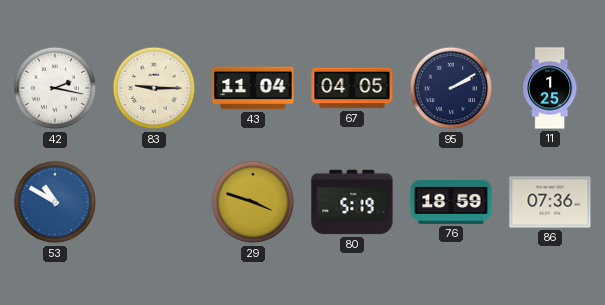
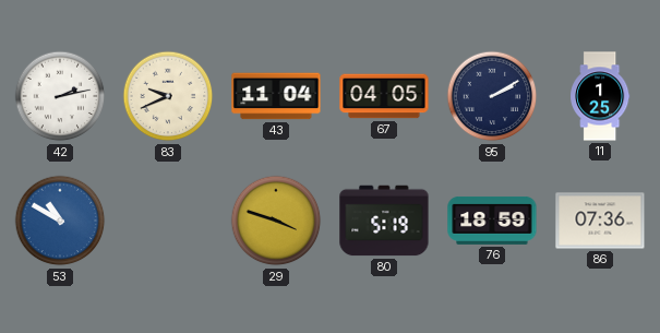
42: 2:17 -> 2:13 (60, 96)
83: 9:15 -> 9:41 (168, 96)
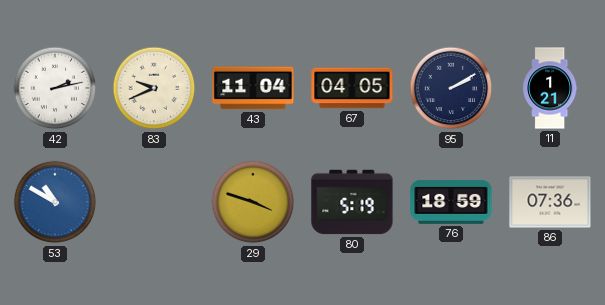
11: 1:25 -> 1:21 (550, 88)
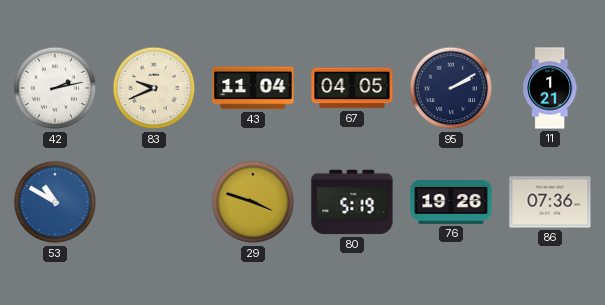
76: 18:59 -> 19:26 (451, 202)
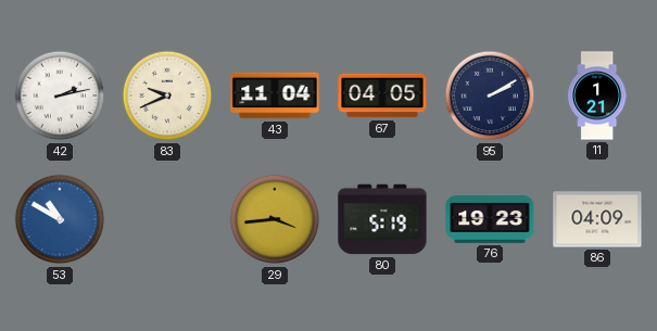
29: 3:48 -> 3:44 (275, 219)
76: 19:26 -> 19:23 (490, 219)
86: 07:36 -> 04:09 (597, 219)
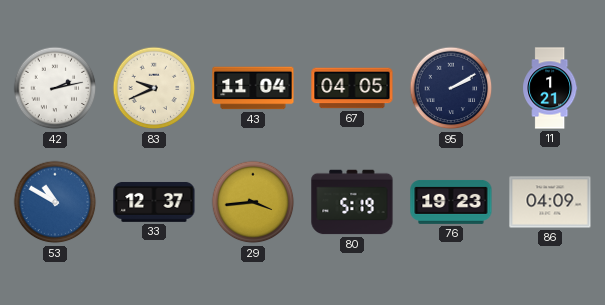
33: none -> 12:37 (154, 202)
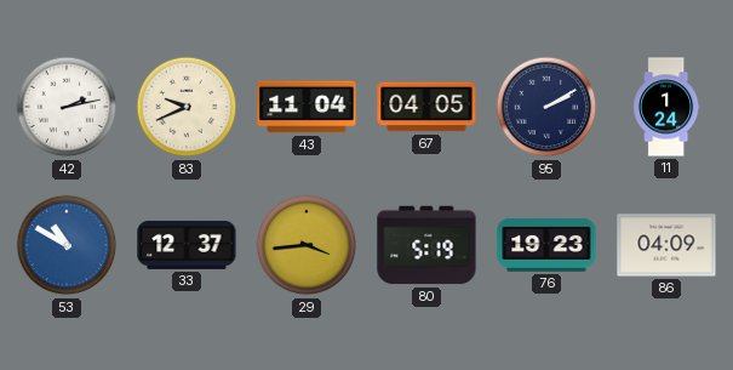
11: 1:21 -> 1:24 (666, 107)
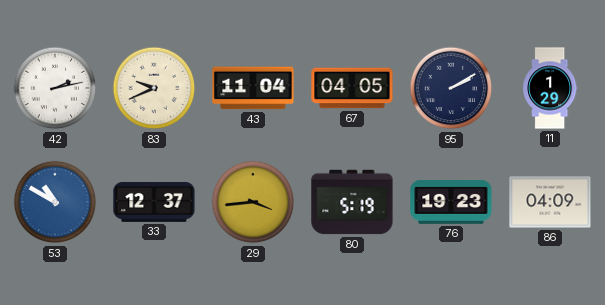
11: 1:24 -> 1:29 (550, 88)
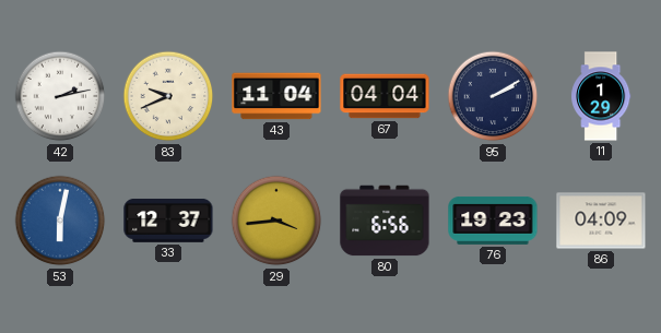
67: 04:05 -> 04:04 (385, 96)
53: 10:50 -> 6:02 (60, 221)
80: 5:19 -> 6:56 (385, 221)
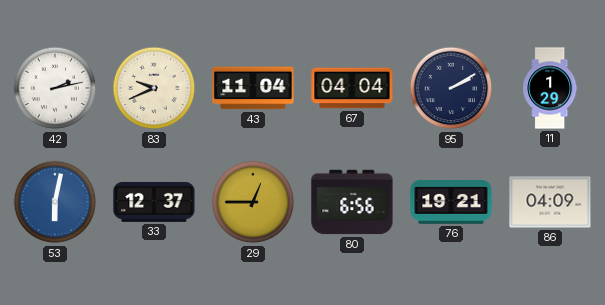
29: 3:44 -> 12:45 (253, 202)
76: 19:23 -> 19:21 (451, 202)
